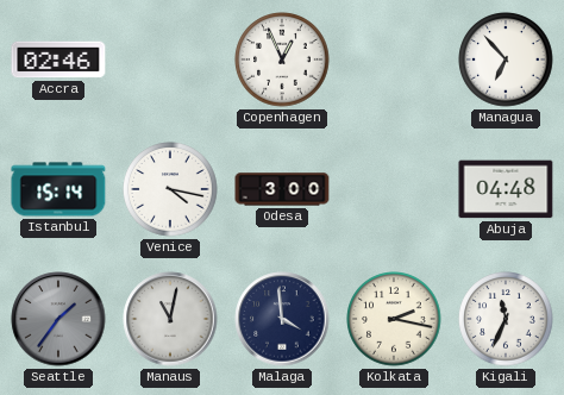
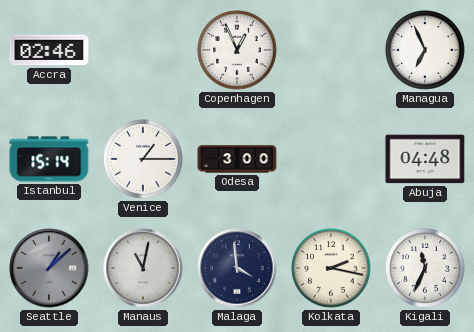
Managua: 6:53 -> 6:56 (425, 50)
Venice: 4:17 -> 1:15 (143, 159)
Seattle: 1:36 -> 1:08 (49, 268)
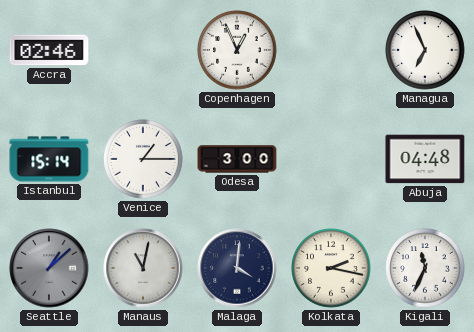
Malaga: 3:59 -> 4:01 (237, 268)
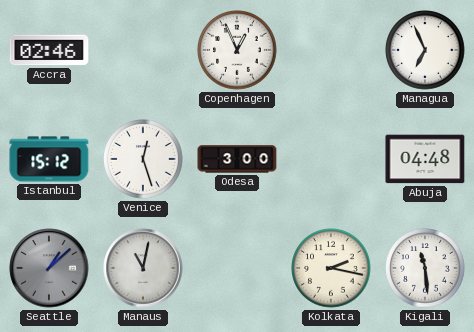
Istanbul: 15:14 -> 15:12 (49, 159)
Venice: 1:15 -> 12:27 (143, 159)
Malaga: 4:01 -> none (237, 268)
Kigali: 11:34 -> 11:29 (425, 268)
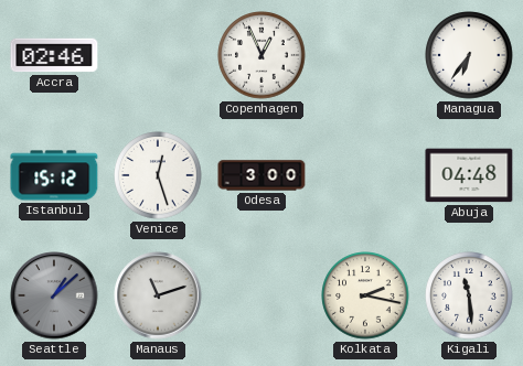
Managua: 6:56 -> 6:36 (469, 55)
Manaus: 11:02 -> 11:12 (158, 295)
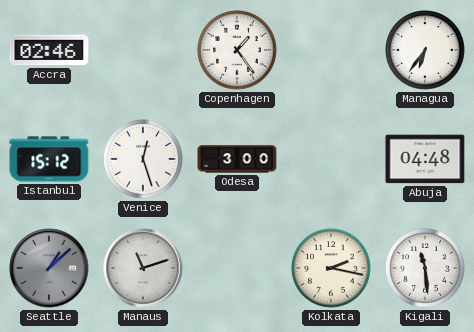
Copenhagen: 12:56 -> 1:24 (237, 50)
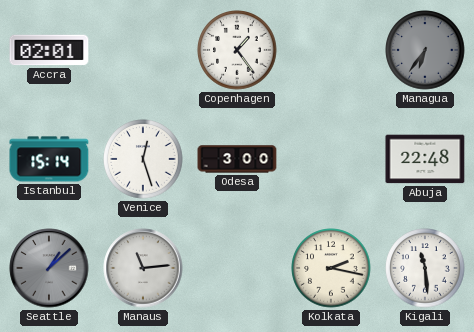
Accra: 02:46 -> 02:01 (49, 50)
Managua dial: white -> grey (425, 50)
Istanbul: 15:12 -> 15:14 (49, 159)
Abuja: 04:48 -> 22:48 (425, 159)
Manaus: 11:12 -> 11:14 (143, 268)
